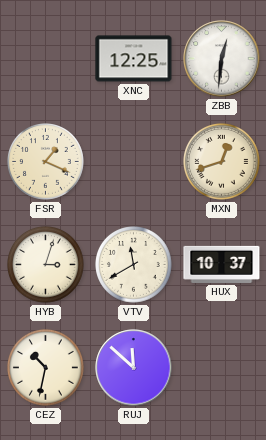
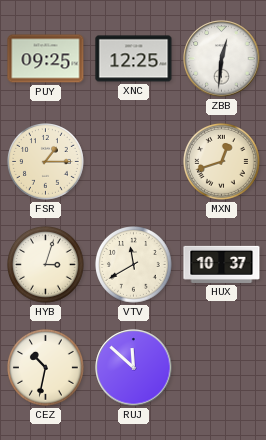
PUY: none -> 09:25 (46, 59)
FSR: 1:19 -> 1:15 (46, 162)
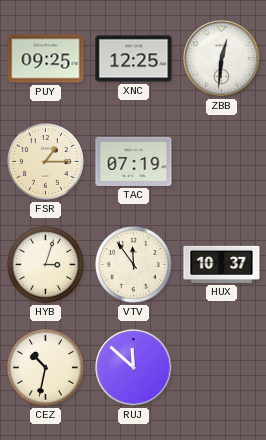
TAC: none -> 07:19 (134, 161)
MXN: 12:42 -> none (222, 162)
VTV: 11:40 -> 11:54 (134, 265)
